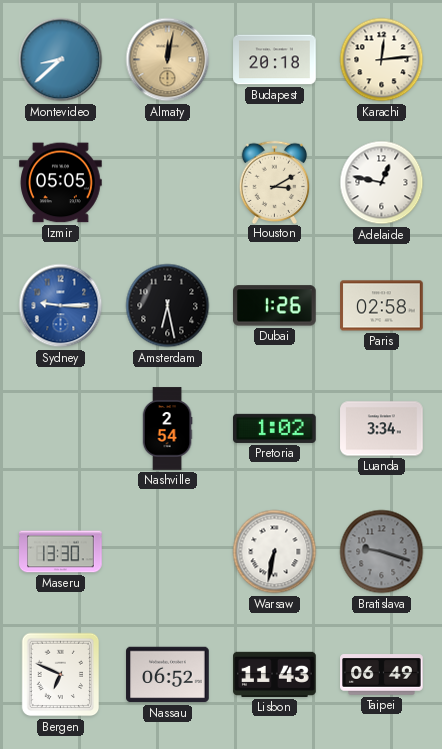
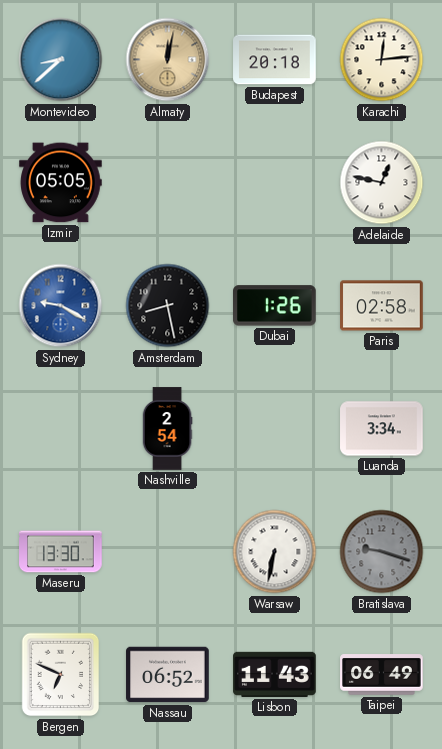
Houston: 3:10 -> none (275, 182)
Sydney: 9:15 -> 9:20 (61, 306)
Amsterdam: 6:28 -> 8:28 (168, 306)
Pretoria: 1:02 -> none (275, 428)
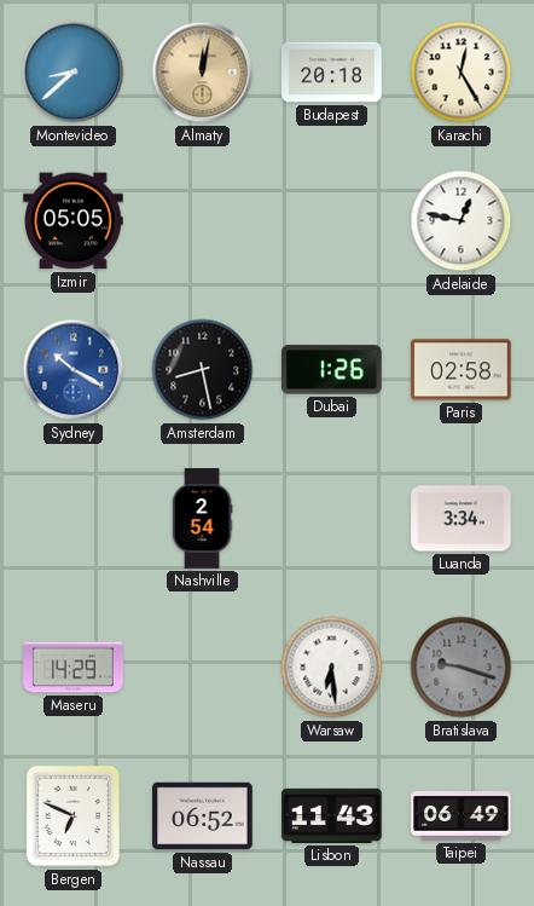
Karachi: 12:14 -> 12:25 (462, 73)
Sydney: 9:20 -> 10:20 (74, 370)
Maseru: 13:30 -> 14:29 (74, 668)
Warsaw: 6:32 -> 6:29 (332, 668)
